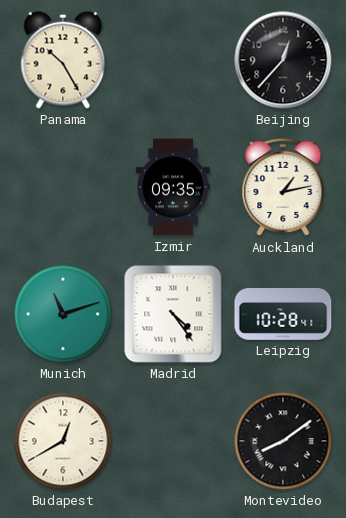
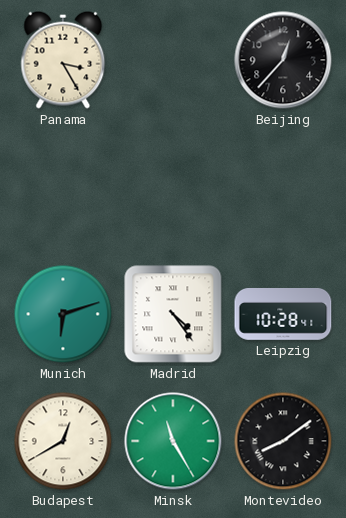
Panama: 10:25 -> 3:25 (63, 60)
Izmir: 09:35 -> none (173, 187)
Auckland: 1:13 -> none (283, 187)
Munich: 11:12 -> 6:12 (63, 314)
Minsk: none -> 11:25 (173, 441)
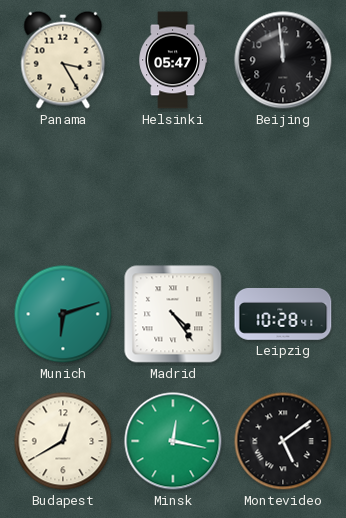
Helsinki: none -> 05:47 (173, 60)
Beijing: 12:37 -> 11:59 (283, 60)
Minsk: 11:25 -> 12:17 (173, 441)
Montevideo: 8:09 -> 5:09 (283, 441)
